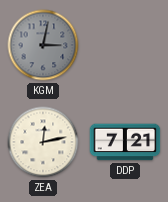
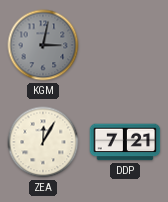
ZEA: 12:13 -> 12:05 (43, 142)
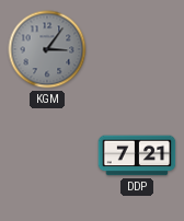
KGM: 3:02 -> 3:06 (47, 49)
ZEA: 12:05 -> none (43, 142)
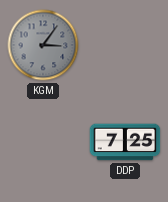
DDP: 7:21 -> 7:25 (125, 142)
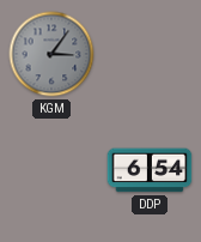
DDP: 7:25 -> 6:54 (150, 170)
